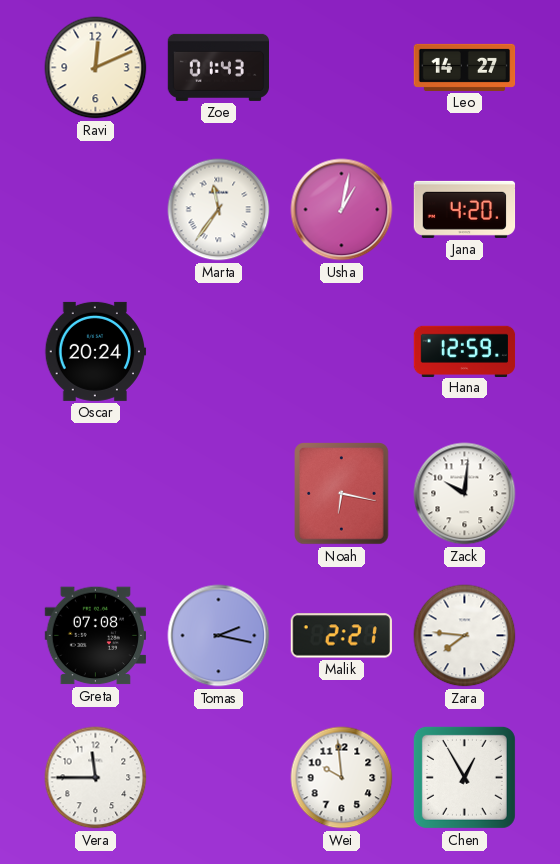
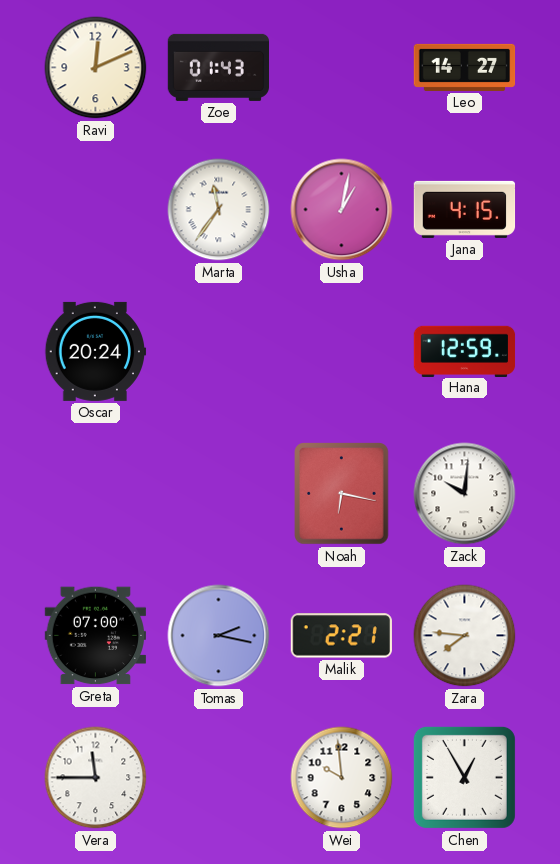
Jana: 4:20 -> 4:15 (465, 209)
Greta: 07:08 -> 07:00 (95, 636)
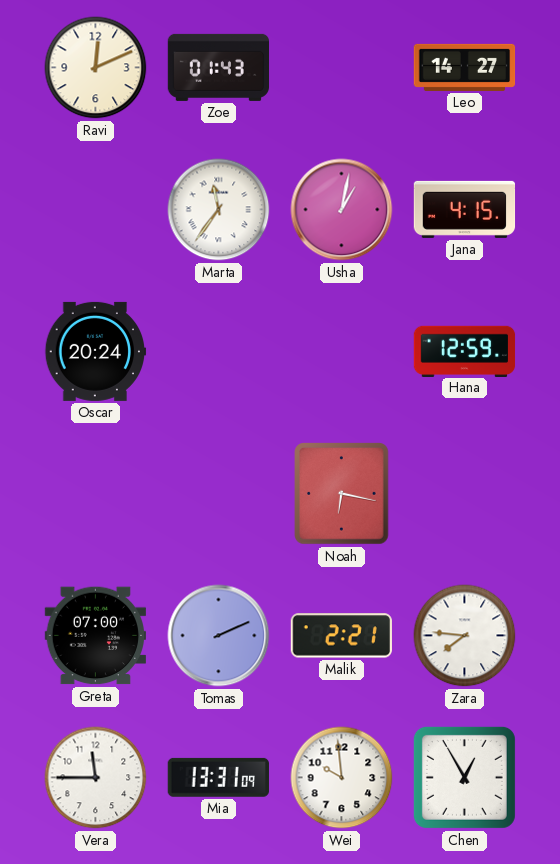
Zack: 10:01 -> none (465, 494)
Tomas: 2:17 -> 2:11 (219, 636)
Mia: none -> 13:31 (218, 777)
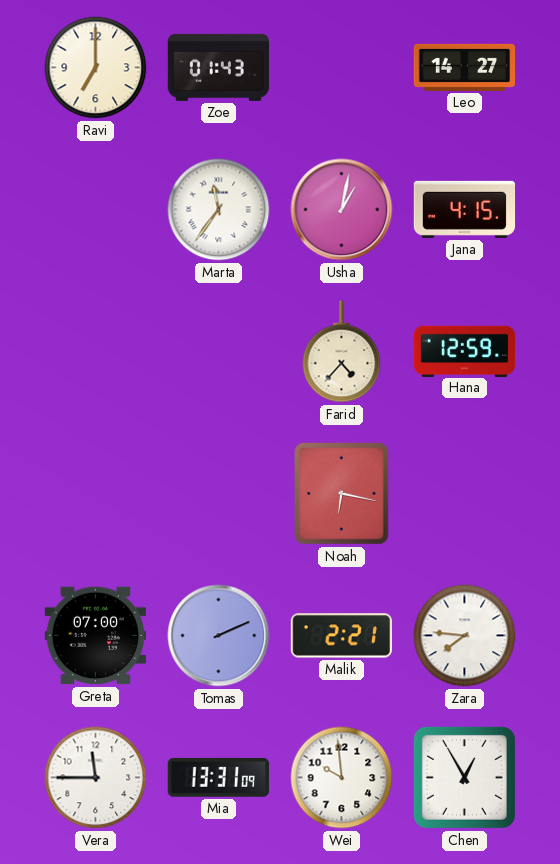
Ravi: 12:11 -> 7:00 (96, 68)
Oscar: 20:24 -> none (96, 351)
Farid: none -> 4:37 (342, 352)
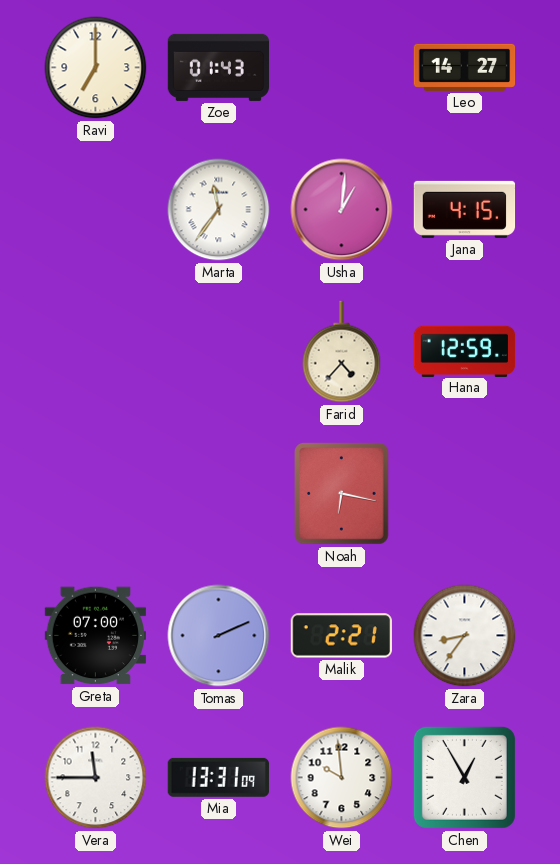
Usha: 1:02 -> 1:01 (342, 210)
Zara: 7:46 -> 8:36 (465, 636)
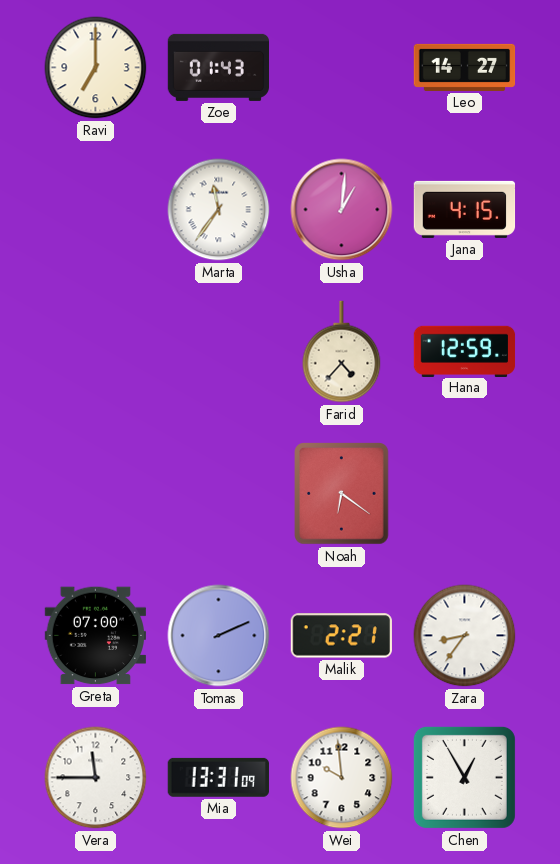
Noah: 6:17 -> 6:21 (342, 494)
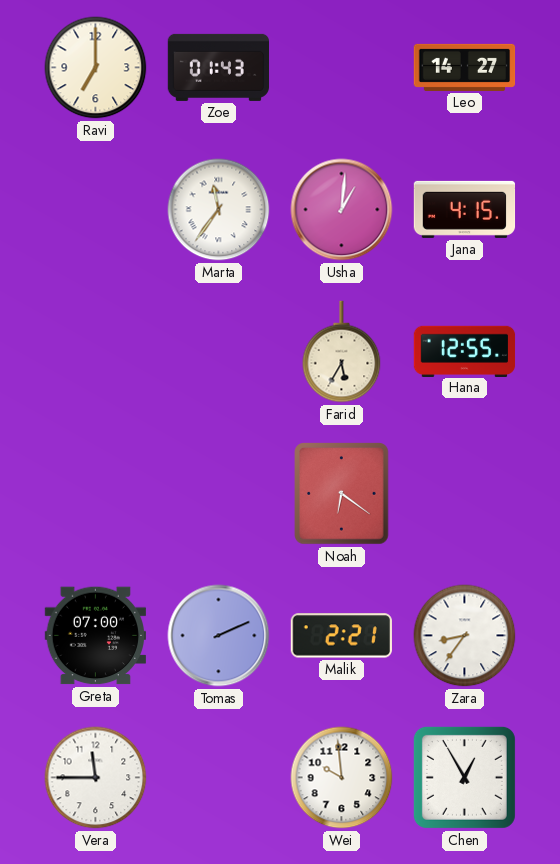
Farid: 4:37 -> 5:35 (342, 352)
Hana: 12:59 -> 12:55 (465, 351)
Mia: 13:31 -> none (218, 777)
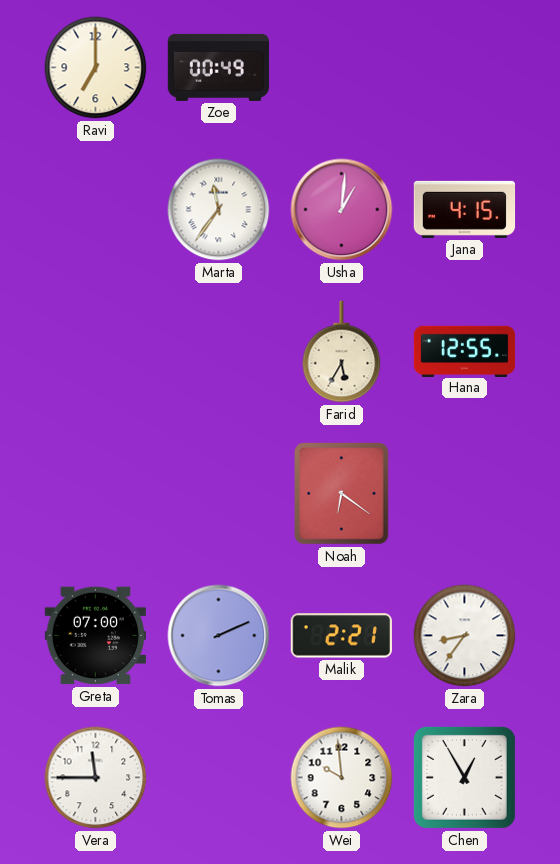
Zoe: 01:43 -> 00:49 (218, 67)
Leo: 14:27 -> none (465, 67)
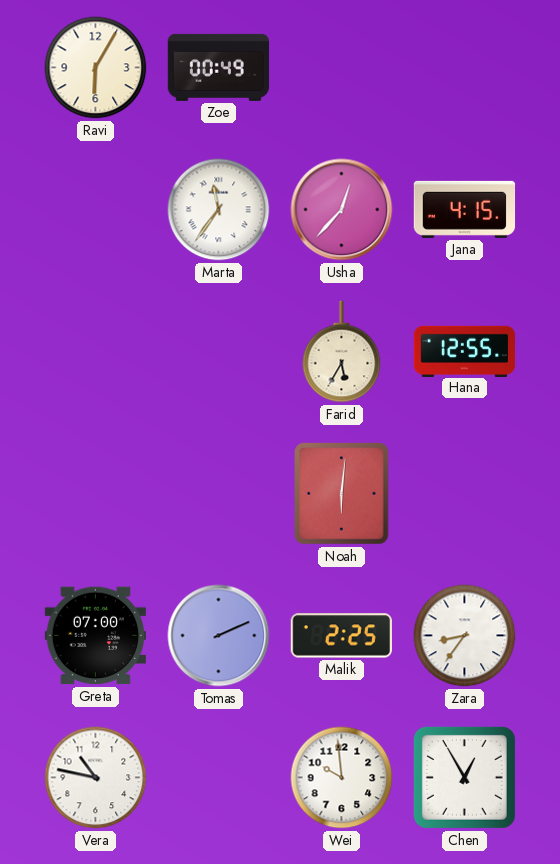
Ravi: 7:00 -> 6:05 (96, 68)
Usha: 1:01 -> 12:37 (342, 210)
Noah: 6:21 -> 6:01 (342, 494)
Malik: 2:21 -> 2:25 (341, 636)
Vera: 11:45 -> 10:47 (96, 778)
